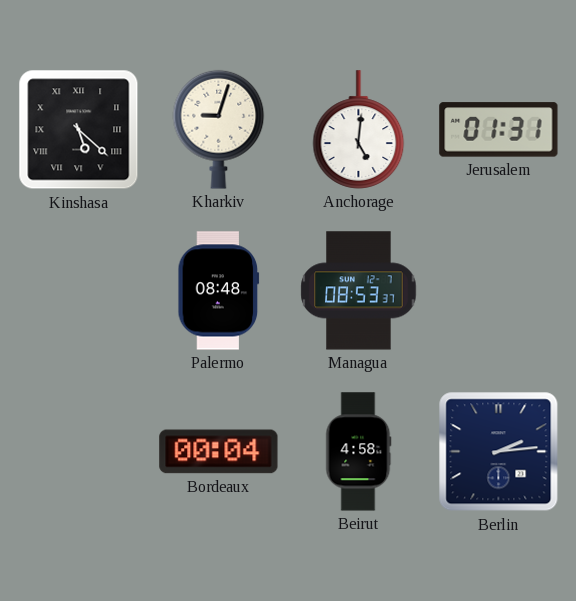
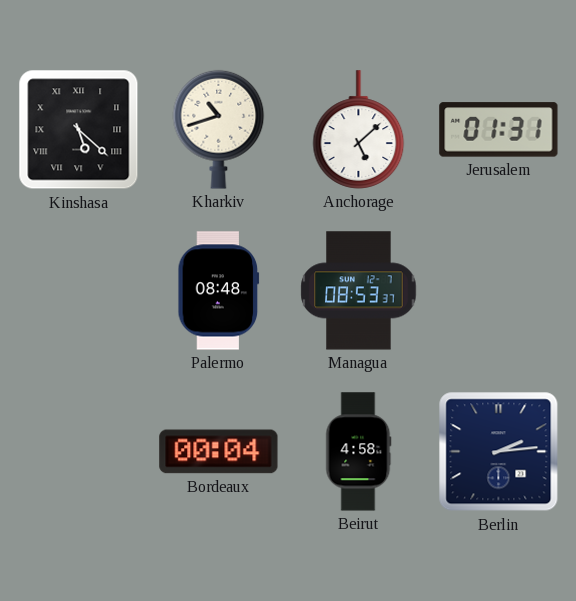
Kharkiv: 9:03 -> 10:42 (219, 129)
Anchorage: 5:01 -> 5:08 (359, 130)
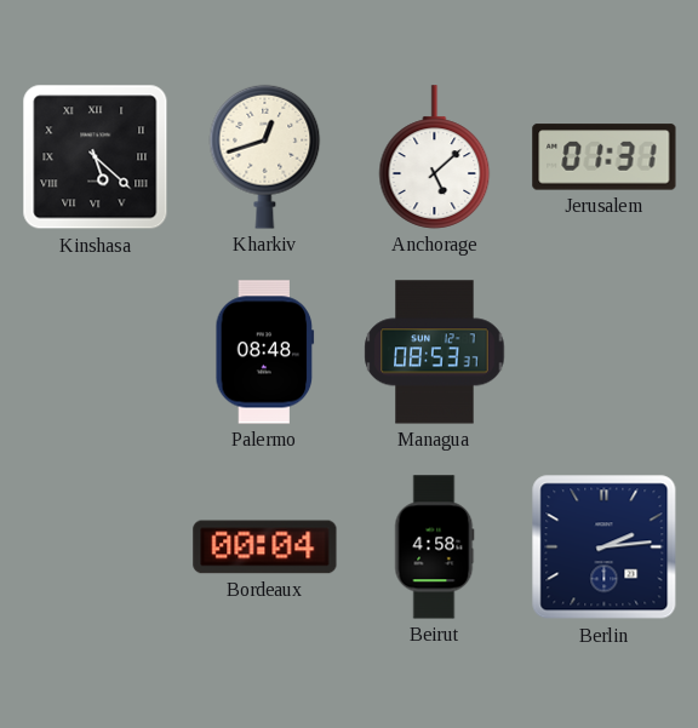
Kharkiv: 10:42 -> 12:42 (265, 156)
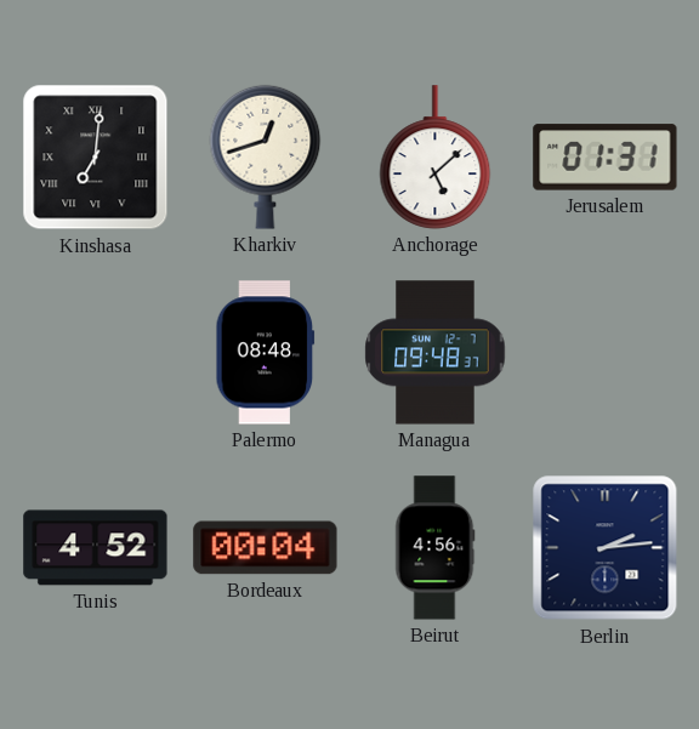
Kinshasa: 5:22 -> 7:01 (96, 158)
Managua: 08:53 -> 09:48 (436, 353)
Tunis: none -> 4:52 (96, 548)
Beirut: 4:58 -> 4:56 (436, 548)
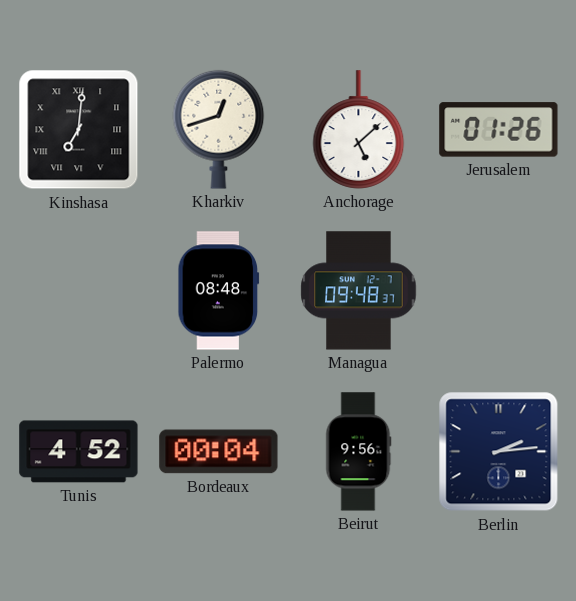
Jerusalem: 01:31 -> 01:26 (499, 130)
Beirut: 4:56 -> 9:56 (359, 452)
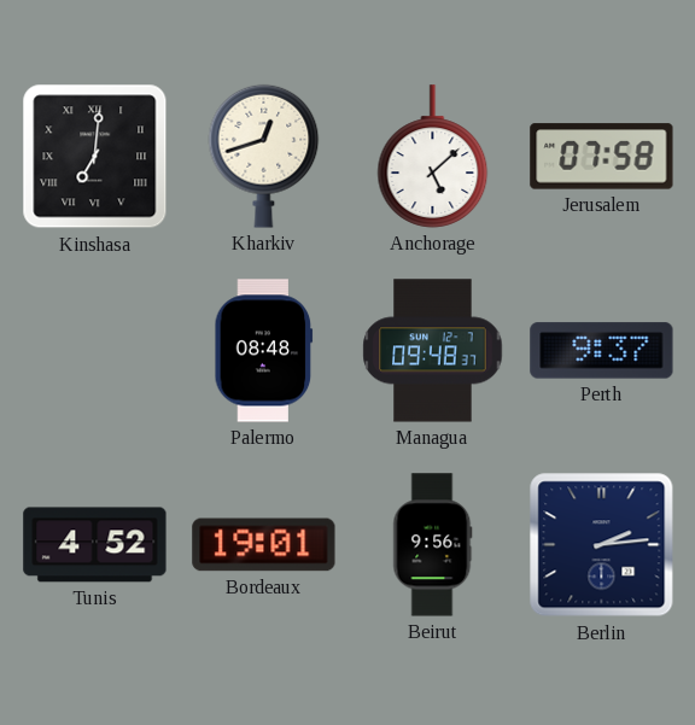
Jerusalem: 01:26 -> 07:58 (602, 157)
Perth: none -> 9:37 (602, 351)
Bordeaux: 00:04 -> 19:01 (264, 545)
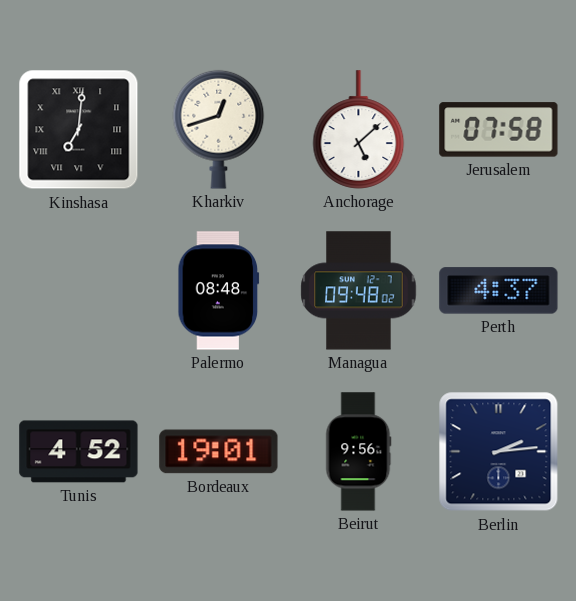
Managua: 09:48:37 -> 09:48:02 (359, 291)
Perth: 9:37 -> 4:37 (499, 291)
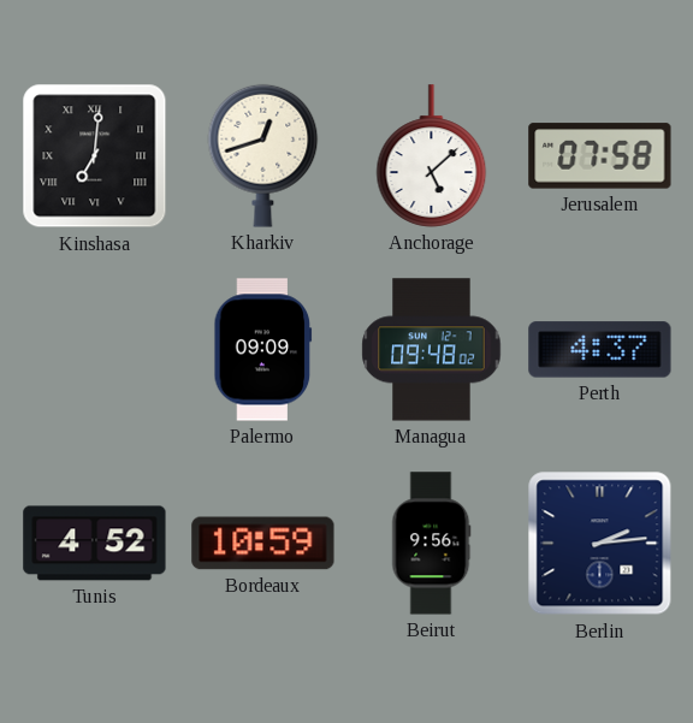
Palermo: 08:48 -> 09:09 (263, 350)
Bordeaux: 19:01 -> 10:59 (263, 544)
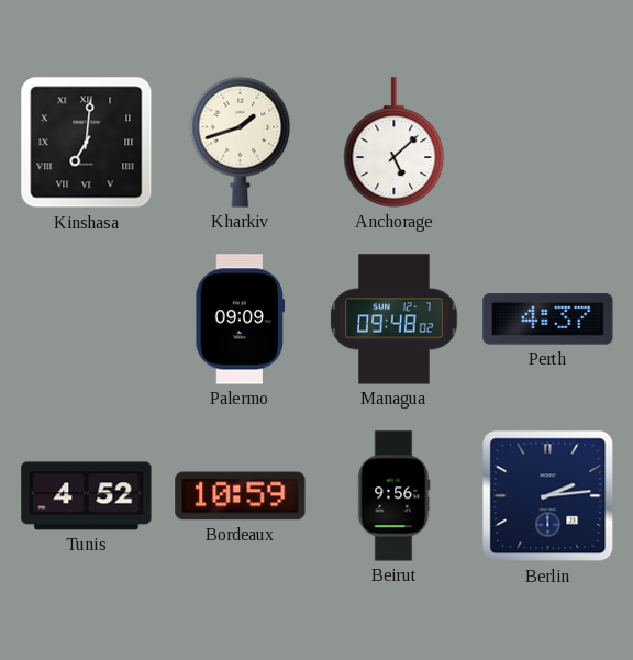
Kharkiv: 12:42 -> 1:42 (241, 142)
Jerusalem: 07:58 -> none (600, 156)
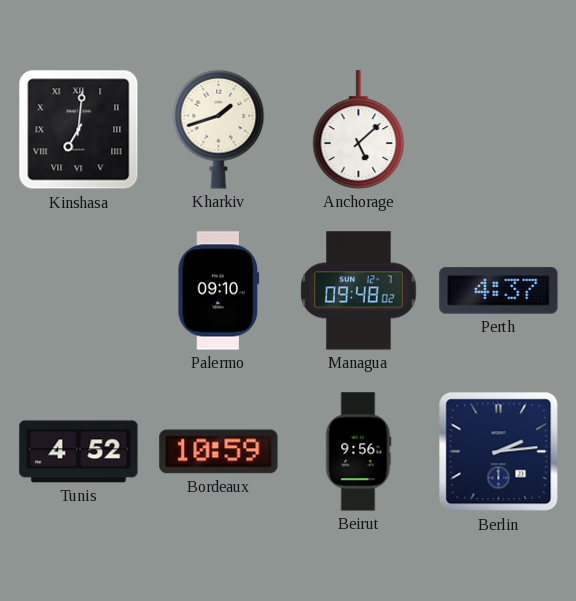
Palermo: 09:09 -> 09:10 (219, 291)
